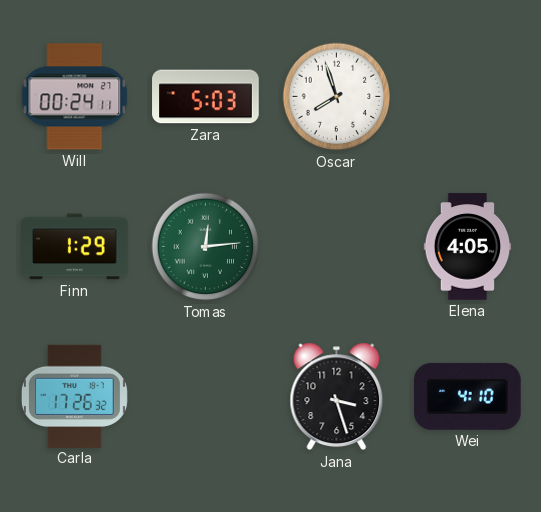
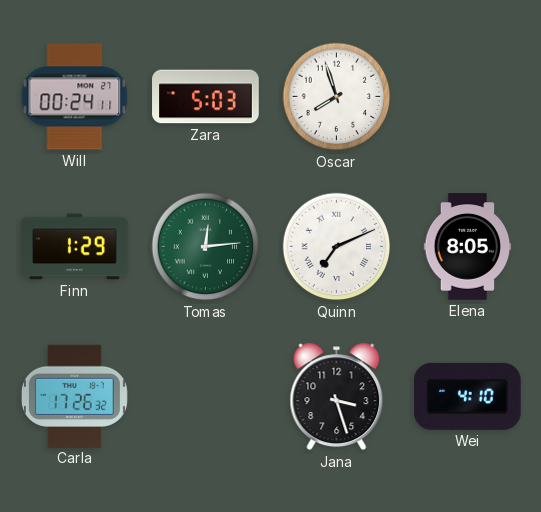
Quinn: none -> 7:11 (337, 247)
Elena: 4:05 -> 8:05 (468, 247)
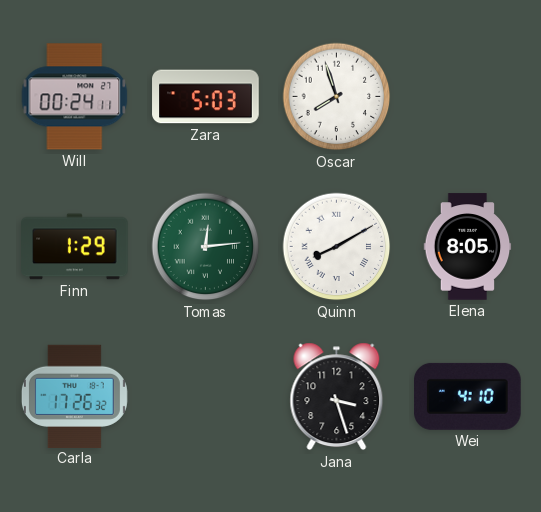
Quinn: 7:11 -> 8:10 (337, 247)
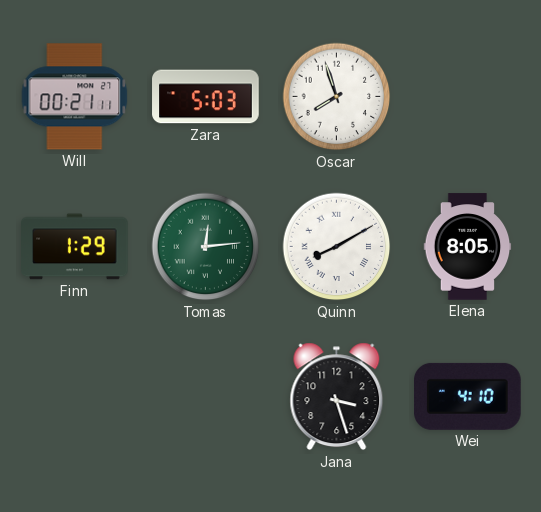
Will: 00:24 -> 00:21 (75, 97)
Carla: 17:26 -> none (74, 396)
